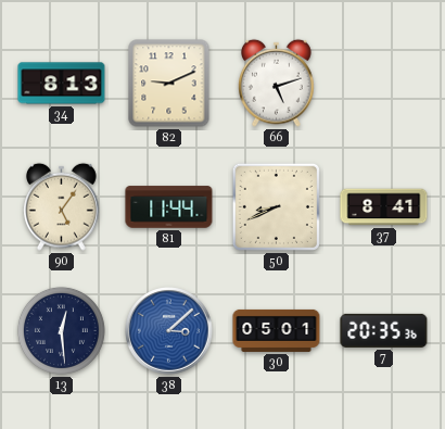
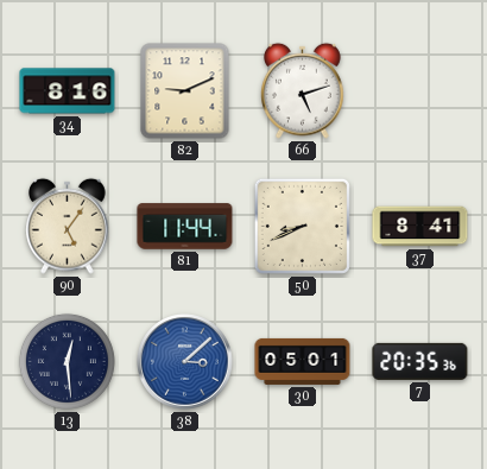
34: 8:13 -> 8:16 (68, 91)
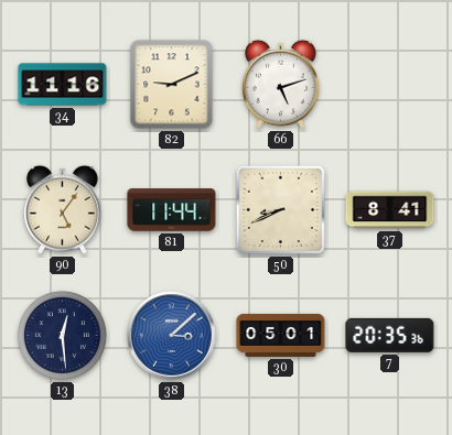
34: 8:16 -> 11:16 (63, 85)
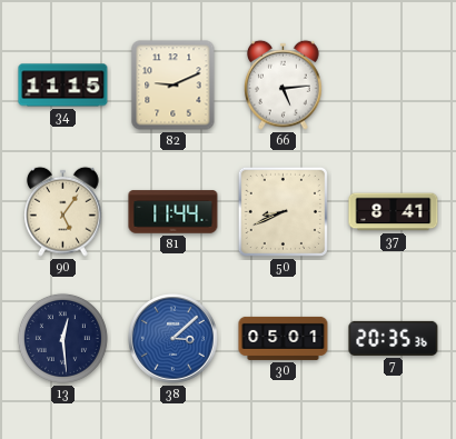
34: 11:16 -> 11:15 (63, 86)
66: 5:12 -> 5:14 (284, 84)
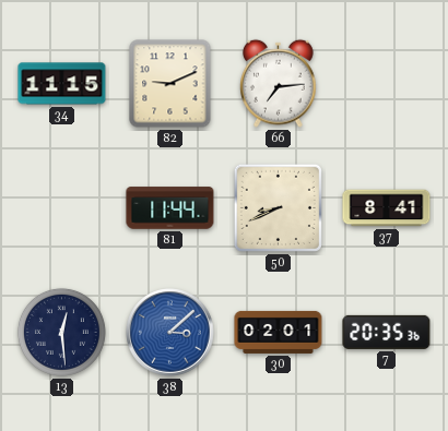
66: 5:14 -> 7:14 (279, 83)
90: 5:06 -> none (63, 211)
30: 05:01 -> 02:01 (279, 332)
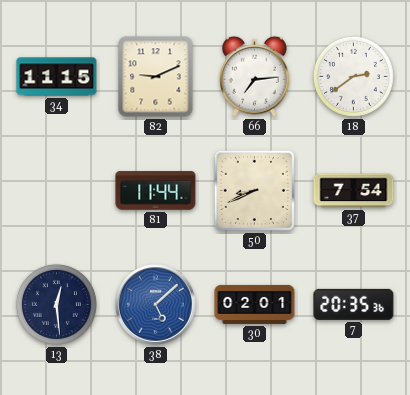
18: none -> 2:39 (353, 76)
37: 8:41 -> 7:54 (354, 191)
38: 3:08 -> 5:08 (156, 305)
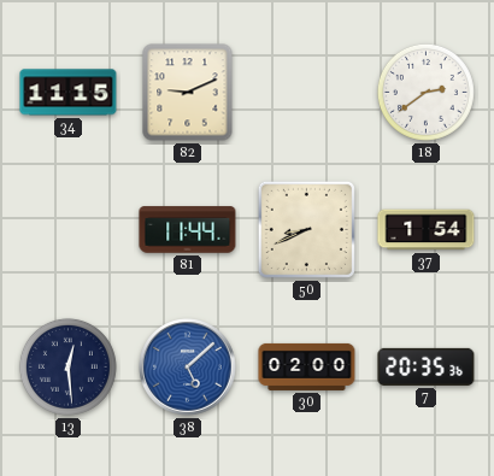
66: 7:14 -> none (255, 76)
37: 7:54 -> 1:54 (427, 230)
30: 02:01 -> 02:00 (307, 366)
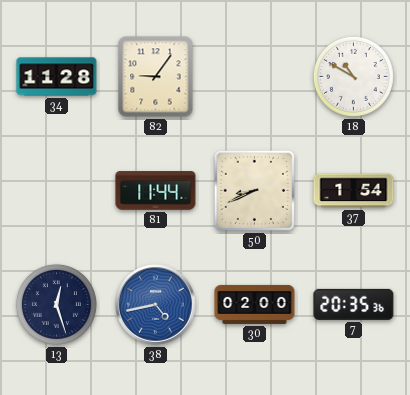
34: 11:15 -> 11:28 (57, 77)
82: 9:11 -> 9:06 (156, 77)
18: 2:39 -> 10:50 (353, 76)
13: 12:29 -> 12:27 (56, 304)
38: 5:08 -> 4:43 (156, 305)
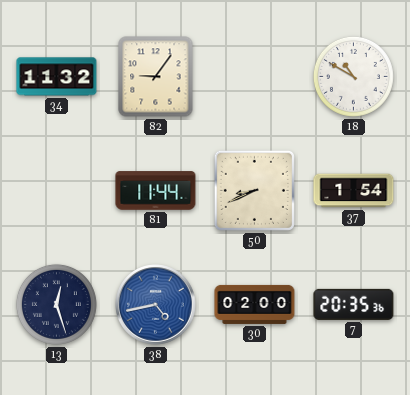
34: 11:28 -> 11:32 (57, 77)
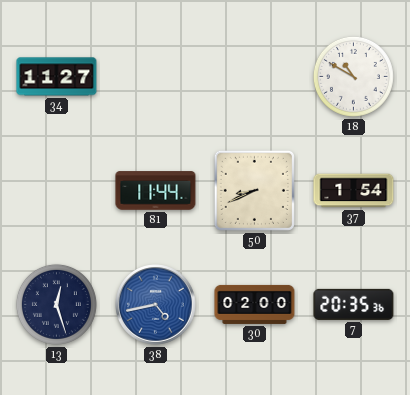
34: 11:32 -> 11:27 (57, 77)
82: 9:06 -> none (156, 77)
